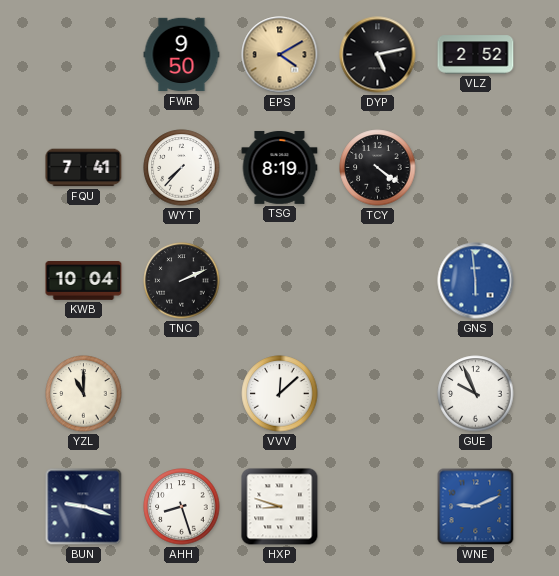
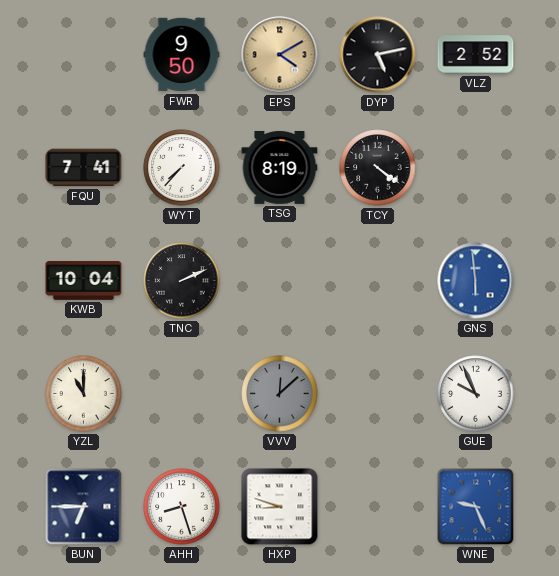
VVV dial: white -> grey (280, 394)
BUN: 9:18 -> 6:45 (84, 507)
WNE: 9:11 -> 9:26 (476, 507)
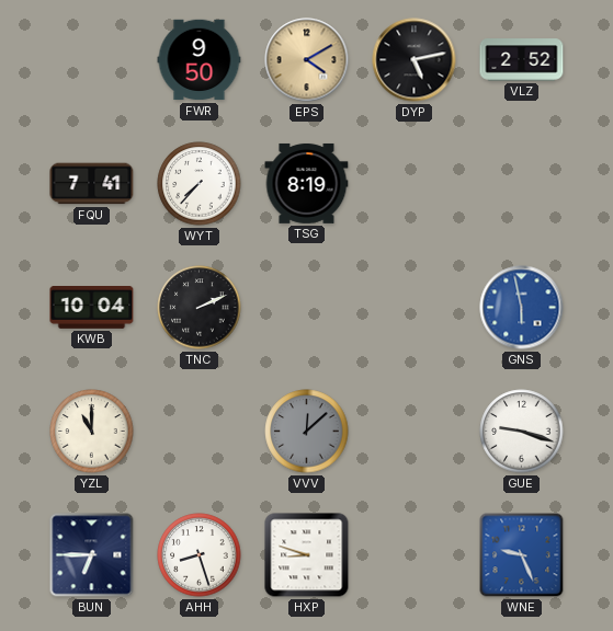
TCY: 4:21 -> none (378, 168)
GNS: 5:59 -> 5:58 (522, 308)
GUE: 9:56 -> 9:18 (522, 432)
